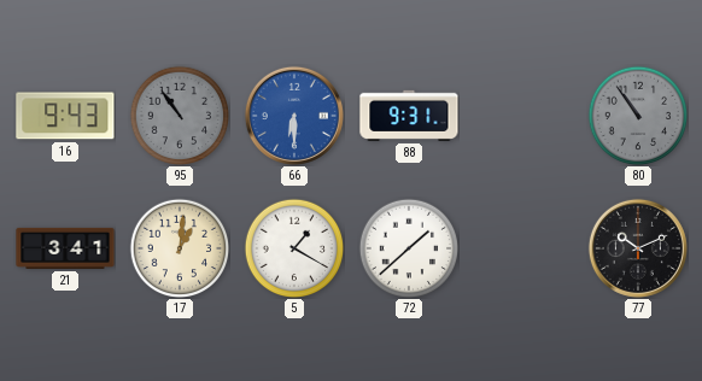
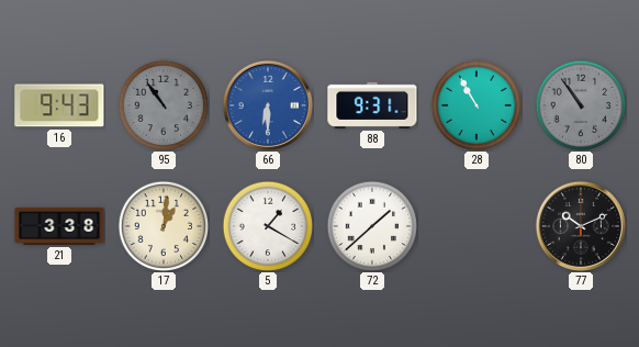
28: none -> 10:55 (477, 105)
21: 3:41 -> 3:38 (59, 226)
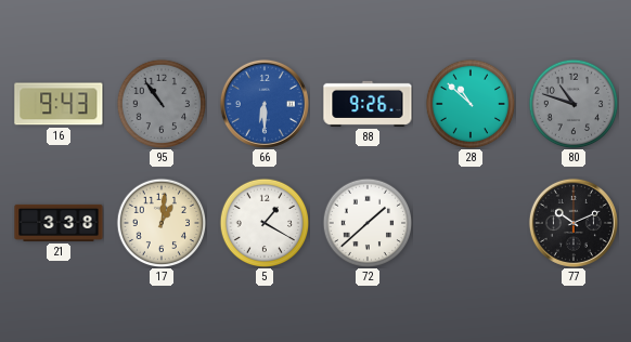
88: 9:31 -> 9:26 (368, 104)
28: 10:55 -> 10:52 (471, 104)
80: 10:54 -> 10:48 (574, 104)
